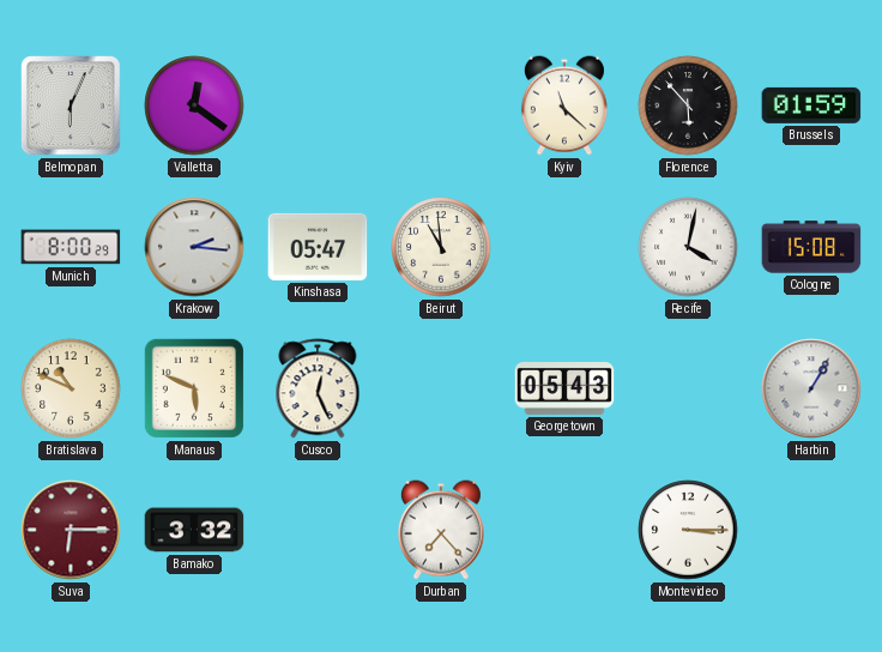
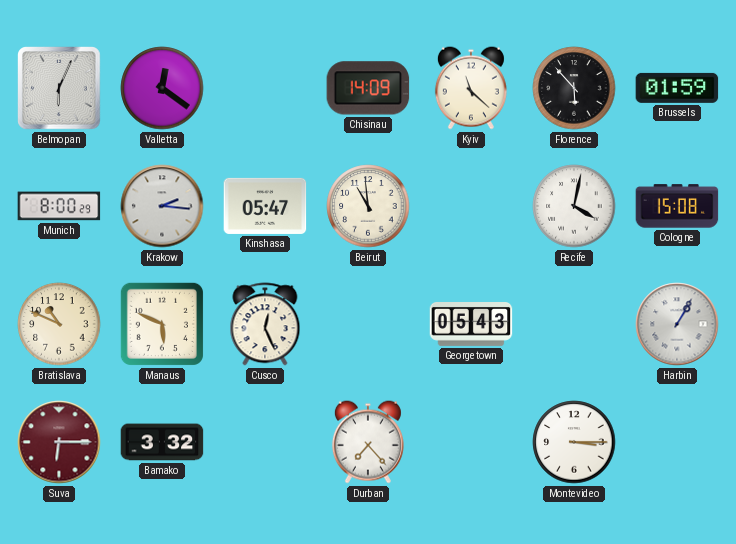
Chisinau: none -> 14:09 (368, 88)
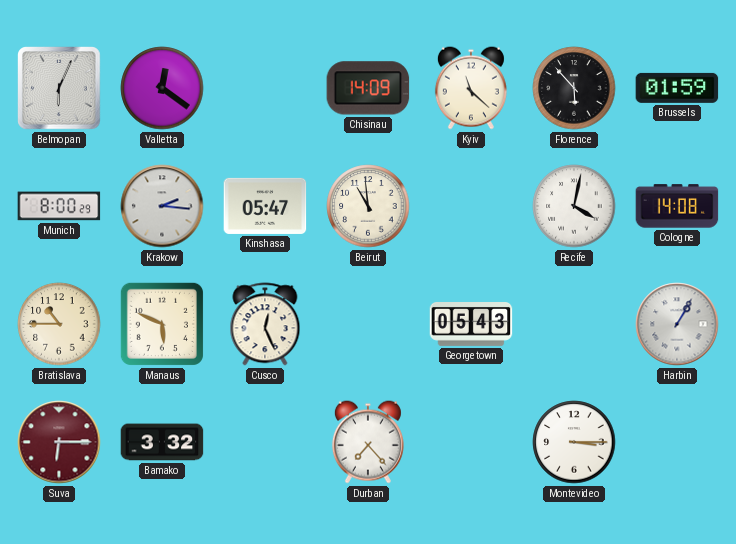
Cologne: 15:08 -> 14:08 (677, 206)
Bratislava: 10:49 -> 10:45 (59, 324)
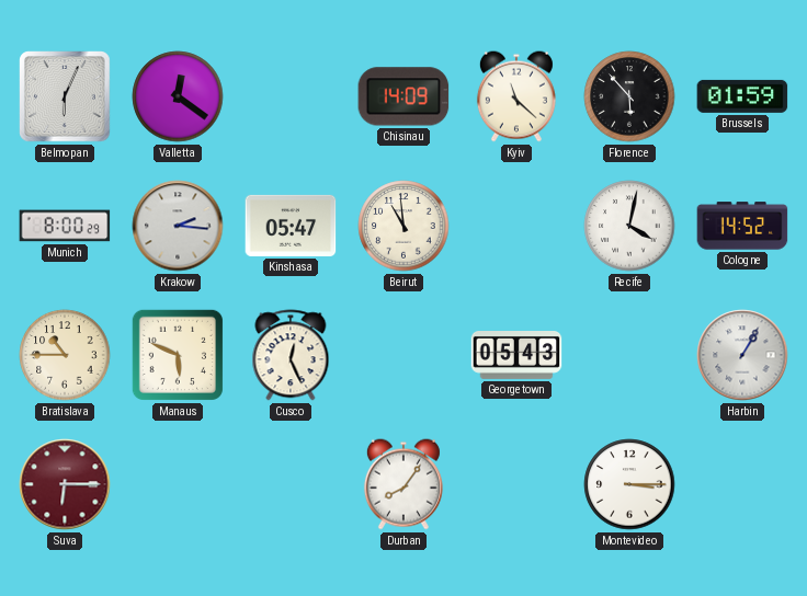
Cologne: 14:08 -> 14:52 (742, 226)
Bamako: 3:32 -> none (162, 442)
Durban: 7:23 -> 8:06 (403, 484)
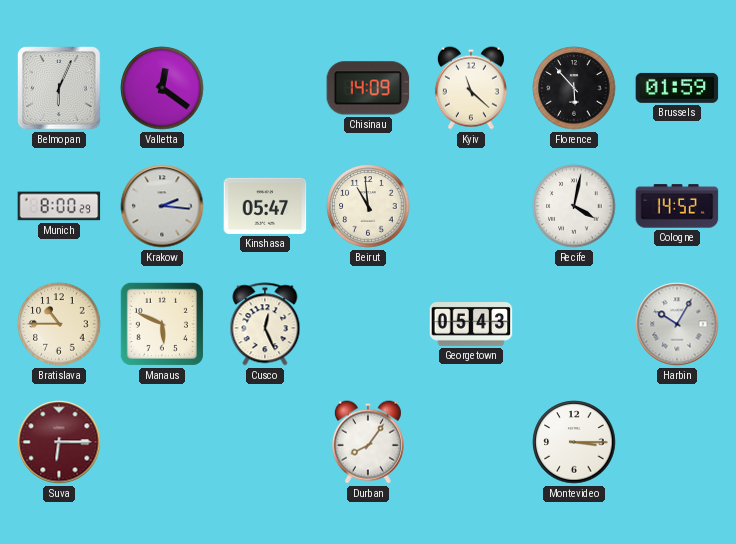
Harbin: 1:05 -> 10:05 (677, 324)
